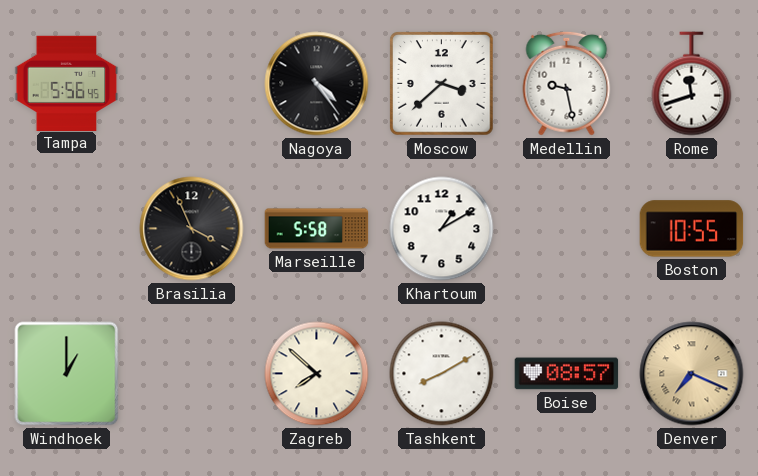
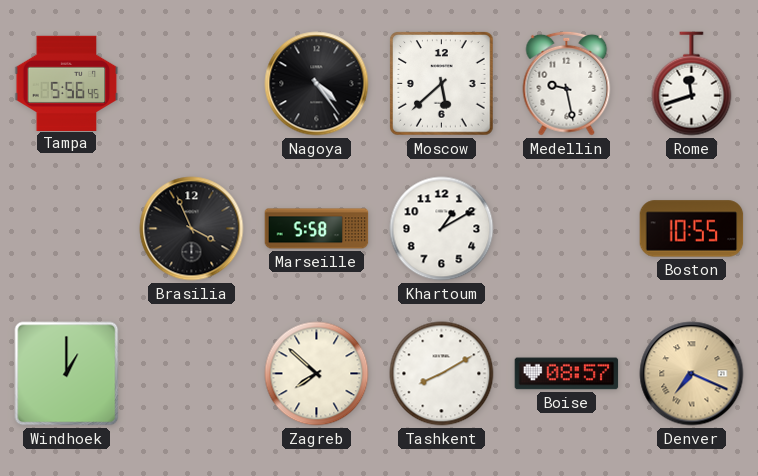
Moscow: 3:38 -> 5:38 (442, 84)
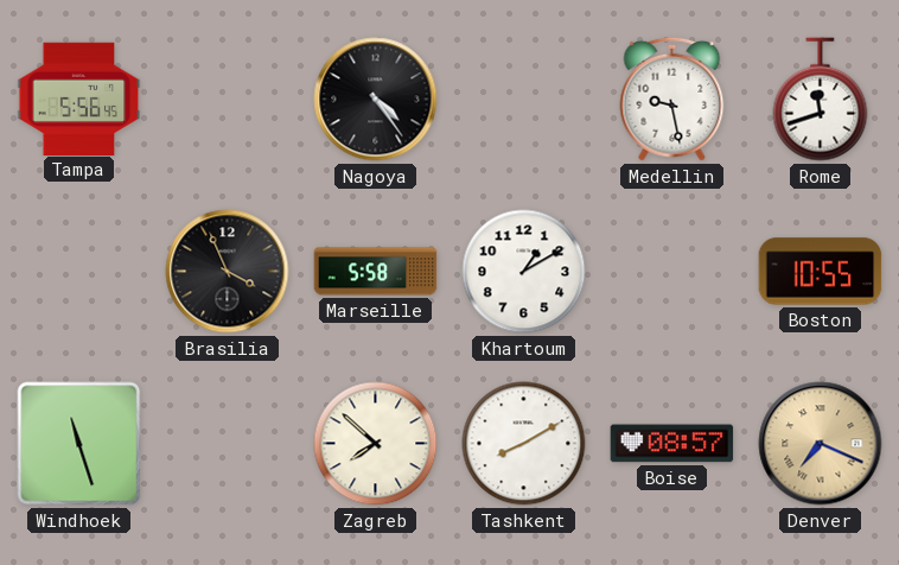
Moscow: 5:38 -> none (442, 84)
Windhoek: 1:00 -> 11:27 (79, 444)
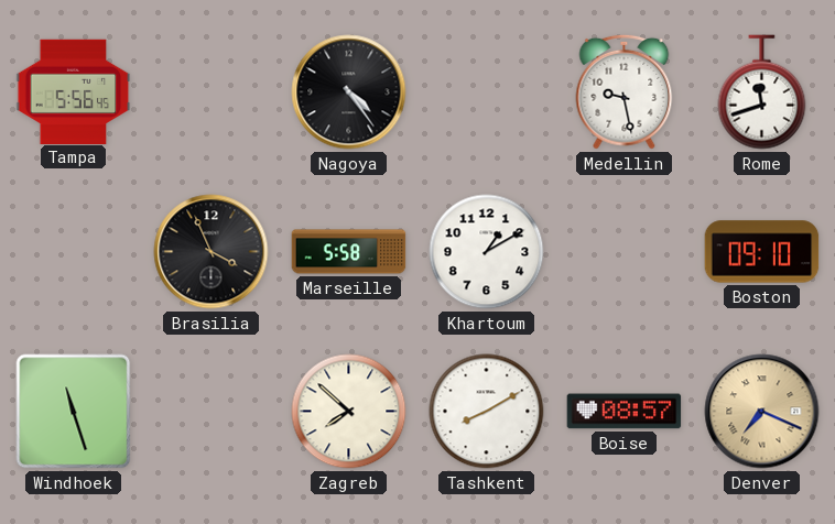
Boston: 10:55 -> 09:10 (762, 252)
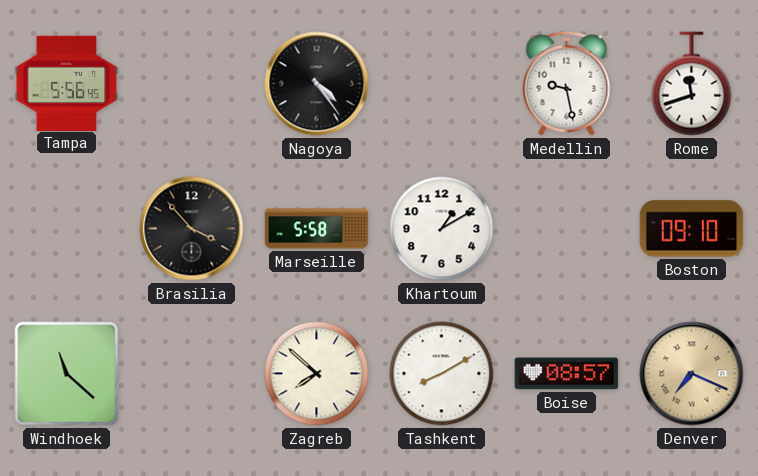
Brasilia: 3:56 -> 3:53 (192, 229)
Windhoek: 11:27 -> 11:22 (67, 374)
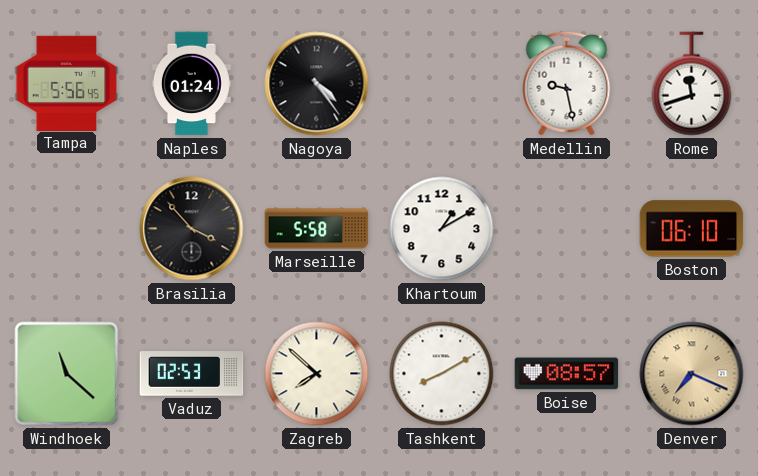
Naples: none -> 01:24 (191, 84)
Boston: 09:10 -> 06:10 (692, 229)
Vaduz: none -> 02:53 (192, 374)
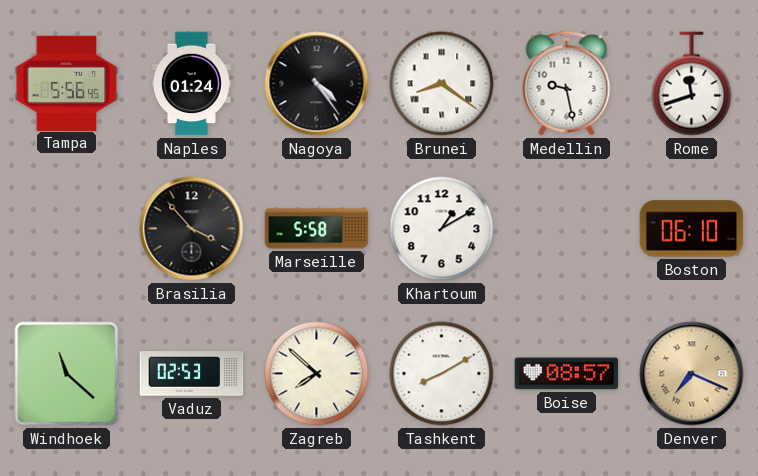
Brunei: none -> 8:21 (442, 84)
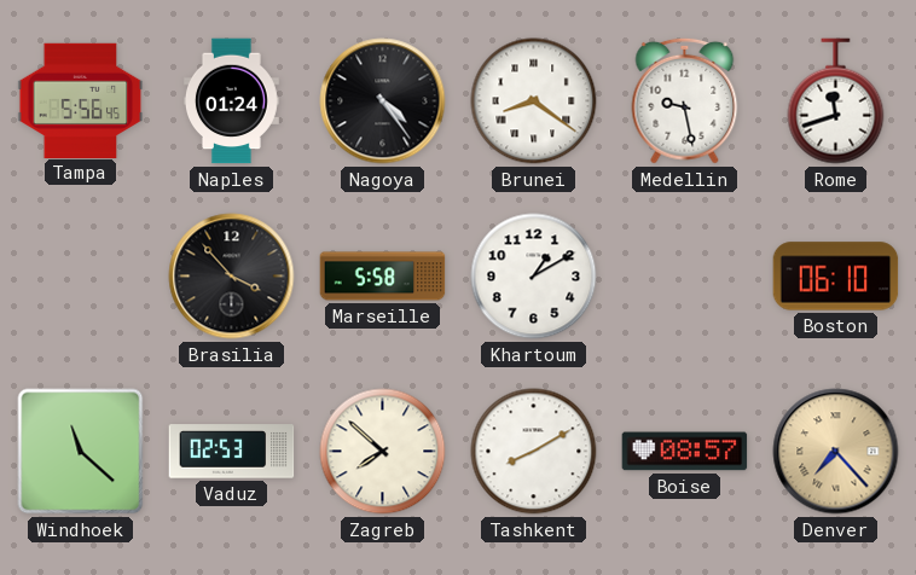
Denver: 7:19 -> 7:23 (836, 452)
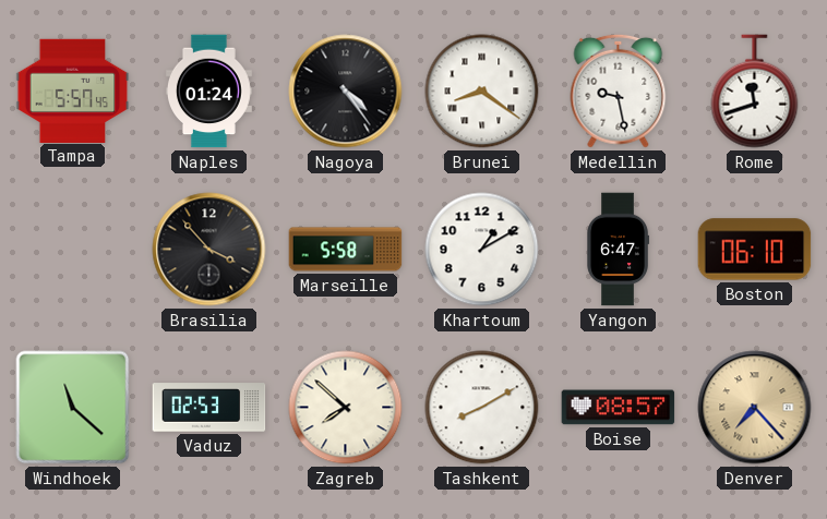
Tampa: 5:56 -> 5:57 (73, 90)
Yangon: none -> 6:47 (618, 250)
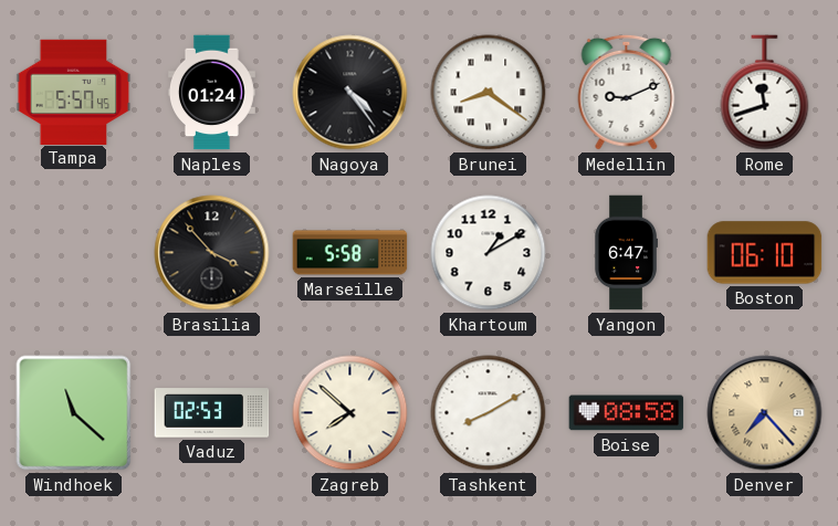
Medellin: 9:28 -> 9:11 (627, 92)
Boise: 08:57 -> 08:58 (627, 413)
